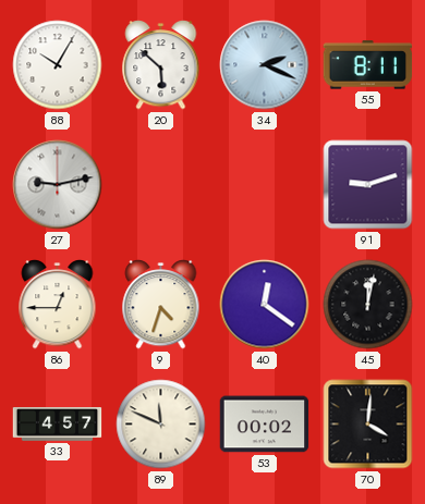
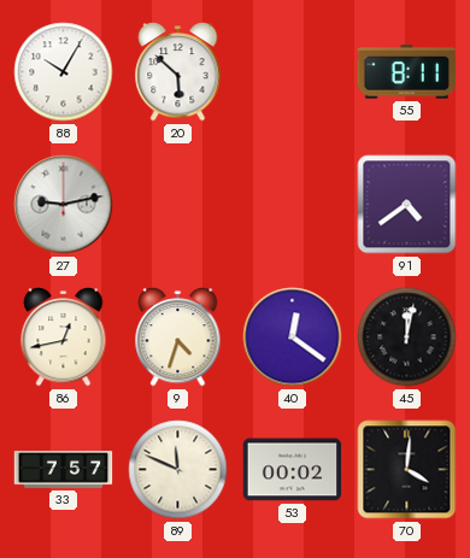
34: 2:19 -> none (265, 65)
91: 9:12 -> 4:39 (407, 205)
86: 12:45 -> 12:43 (64, 337)
33: 4:57 -> 7:57 (64, 470)
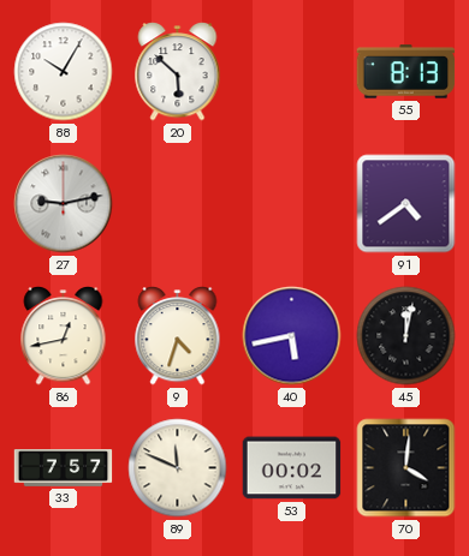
55: 8:11 -> 8:13 (406, 72)
40: 12:21 -> 5:43 (292, 336)
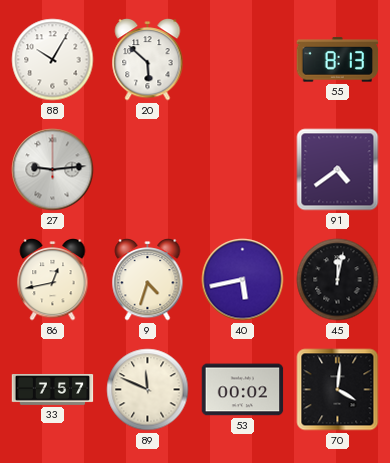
27: 9:13 -> 9:14 (53, 170)
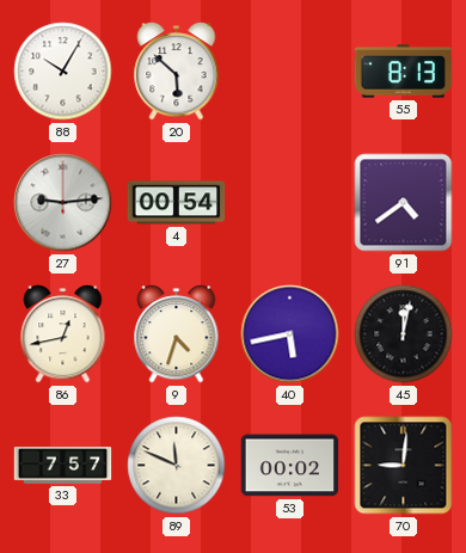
4: none -> 00:54 (177, 203)
70: 4:01 -> 9:01 (404, 466)
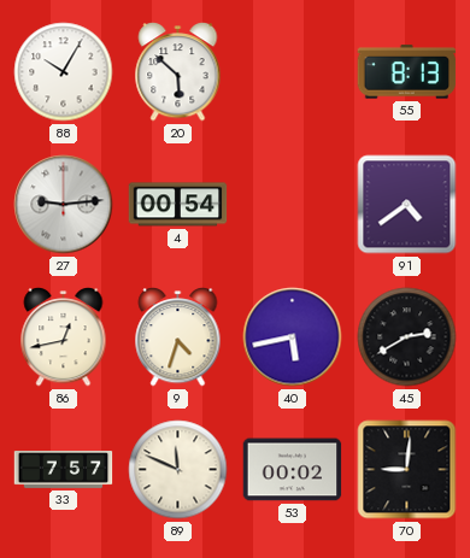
45: 12:02 -> 2:40 (407, 337)
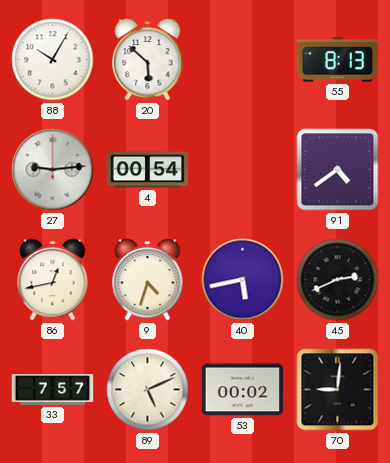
45: 2:40 -> 2:41 (338, 280)
89: 11:49 -> 5:11 (148, 390)
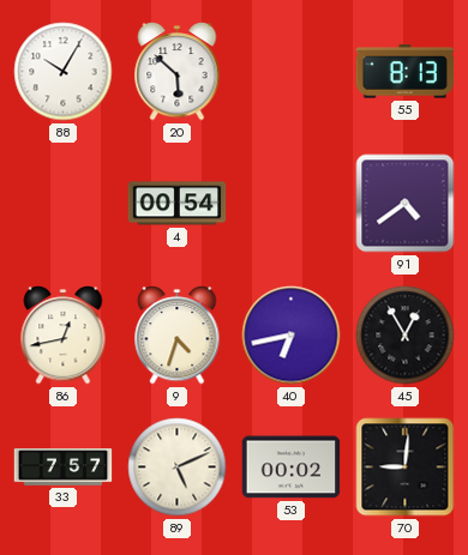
27: 9:14 -> none (53, 170)
40: 5:43 -> 6:43 (292, 336)
45: 2:41 -> 12:55 (406, 336)
